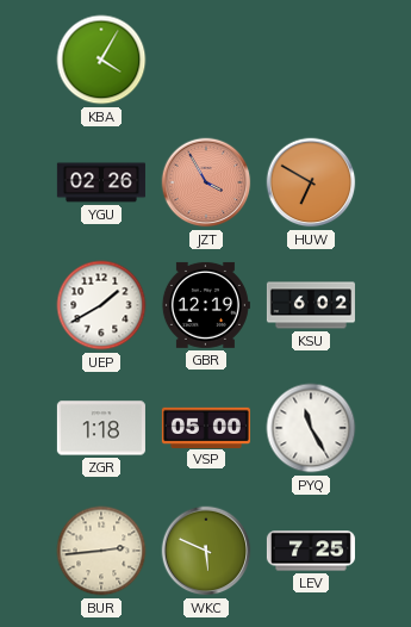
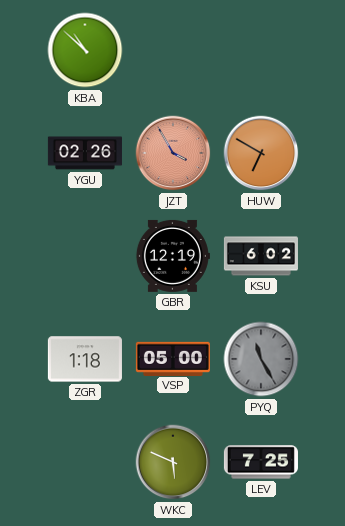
KBA: 4:05 -> 10:52 (85, 50)
UEP: 1:40 -> none (101, 305)
PYQ dial: white -> grey (261, 359)
BUR: 2:44 -> none (101, 551)
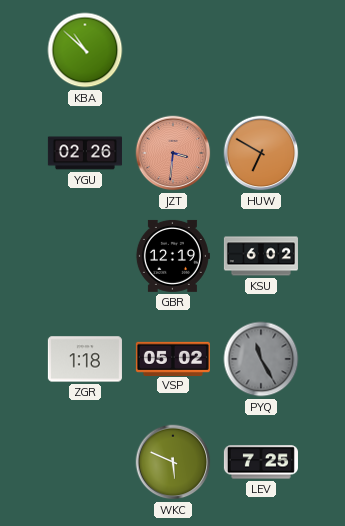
JZT: 3:55 -> 3:31 (173, 153)
VSP: 05:00 -> 05:02 (173, 358)
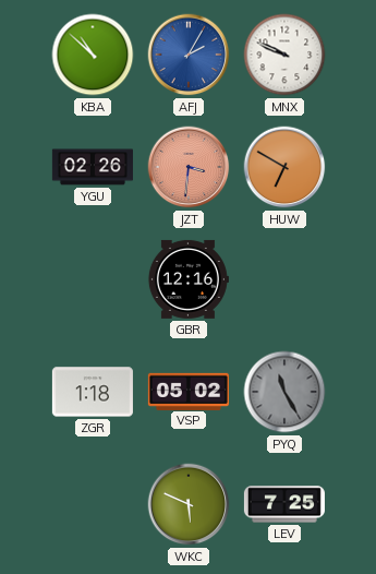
AFJ: none -> 2:05 (189, 55)
MNX: none -> 9:49 (284, 55)
GBR: 12:19 -> 12:16 (187, 279)
KSU: 6:02 -> none (261, 256)
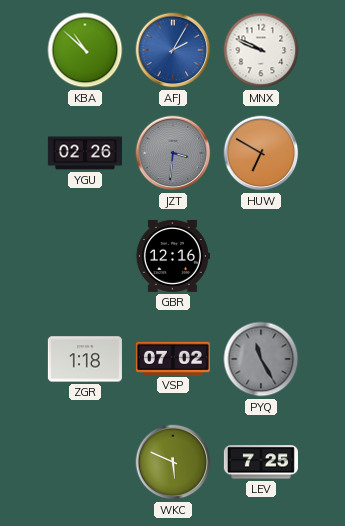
JZT dial: salmon -> grey (173, 153)
VSP: 05:02 -> 07:02 (173, 358)
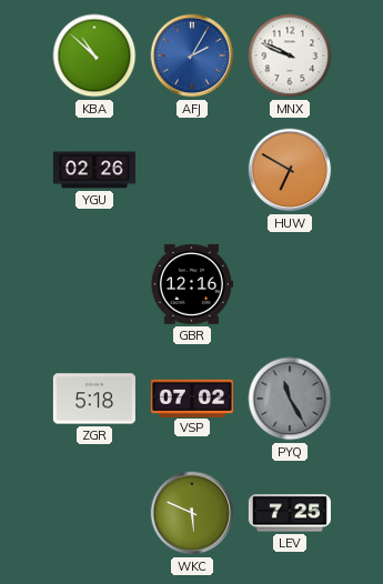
JZT: 3:31 -> none (173, 153)
ZGR: 1:18 -> 5:18 (94, 399)
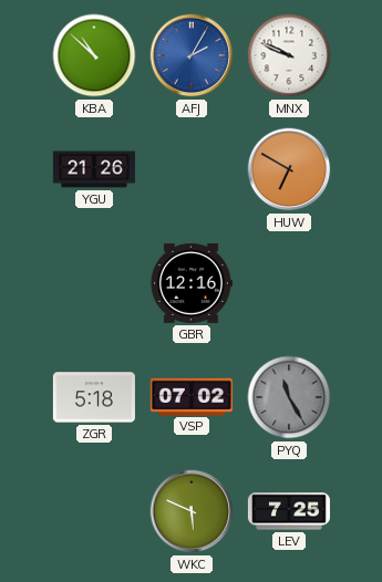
YGU: 02:26 -> 21:26 (94, 169)
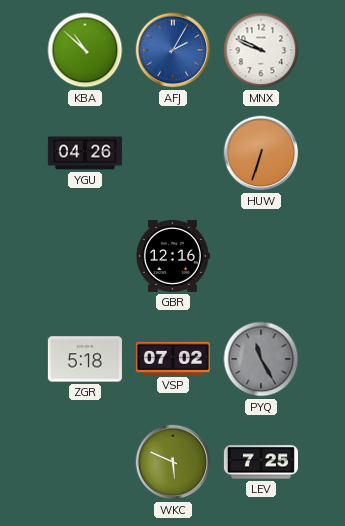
YGU: 21:26 -> 04:26 (85, 153)
HUW: 6:50 -> 6:33 (261, 153)
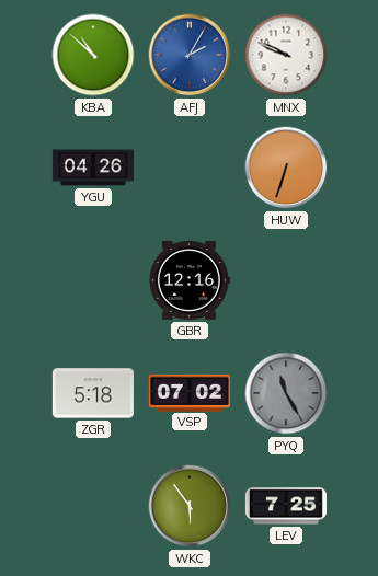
WKC: 5:49 -> 5:54 (190, 506)
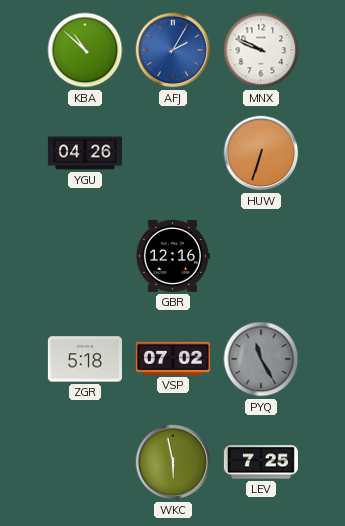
WKC: 5:54 -> 5:58 (173, 462)
